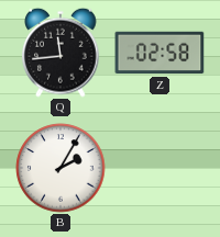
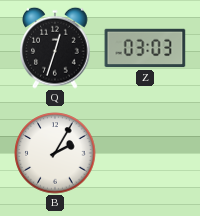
Q: 11:44 -> 12:33 (55, 48)
Z: 02:58 -> 03:03 (145, 48)
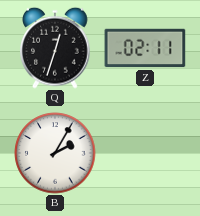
Z: 03:03 -> 02:11 (145, 48)
